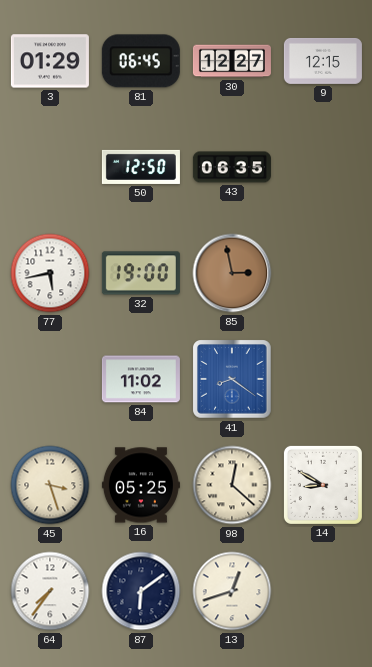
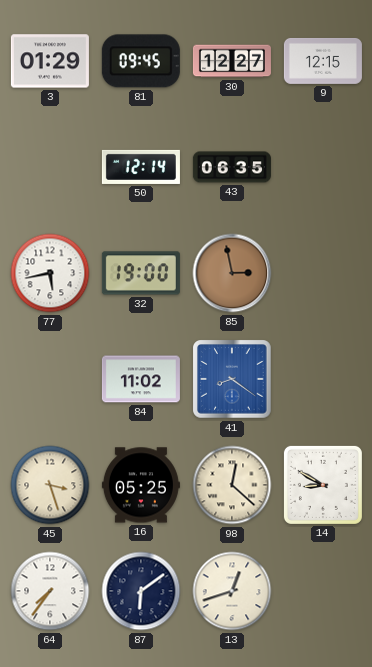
81: 06:45 -> 09:45 (141, 61)
50: 12:50 -> 12:14 (141, 167)
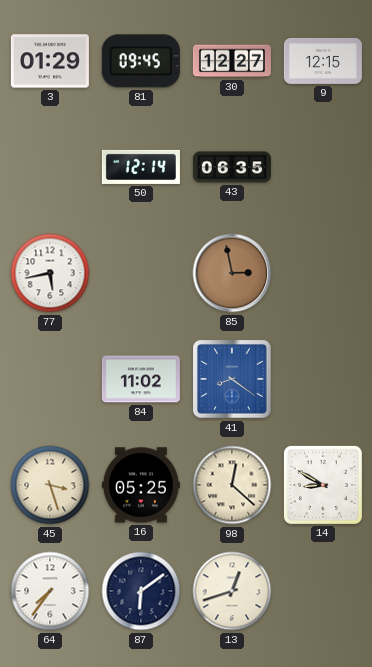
32: 19:00 -> none (141, 273)
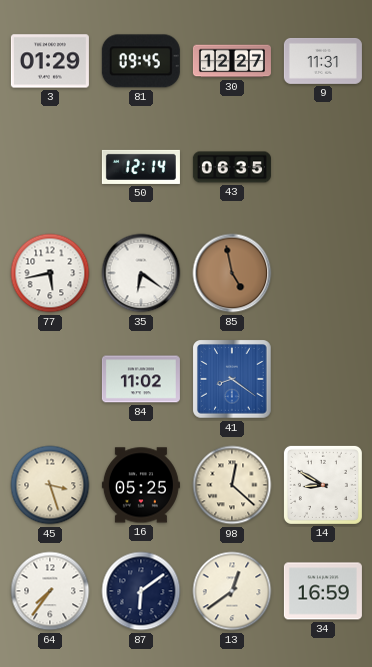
9: 12:15 -> 11:31 (323, 61)
35: none -> 6:21 (141, 273)
85: 2:58 -> 4:58 (232, 273)
13: 12:42 -> 12:39 (232, 591)
34: none -> 16:59 (323, 591)
